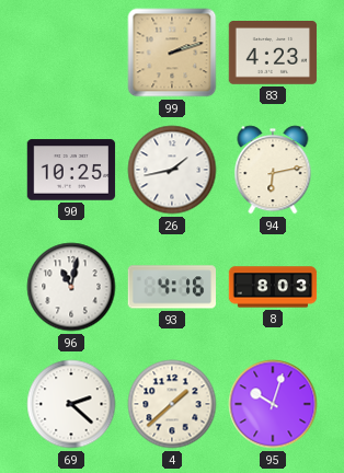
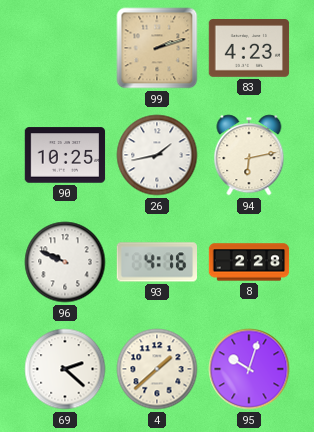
96: 11:02 -> 9:49 (65, 262)
8: 8:03 -> 2:28 (249, 262)
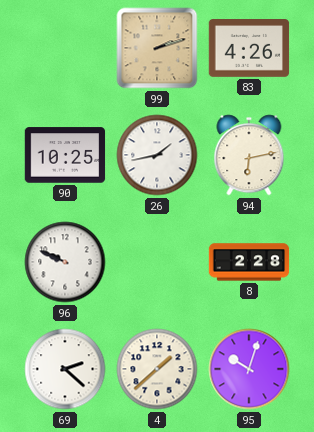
83: 4:23 -> 4:26 (249, 49)
93: 4:16 -> none (156, 262)
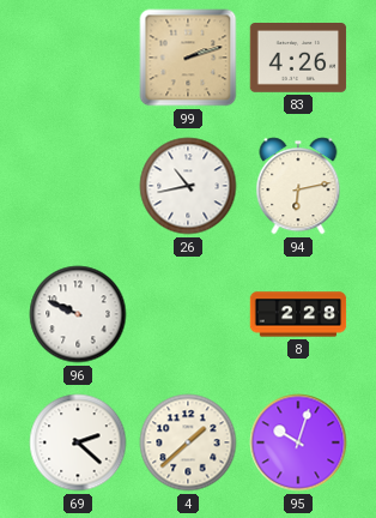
90: 10:25 -> none (65, 155)
26: 1:43 -> 10:43 (188, 186)
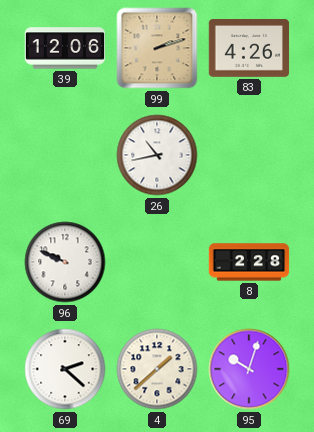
39: none -> 12:06 (65, 48)
94: 6:13 -> none (298, 186)
